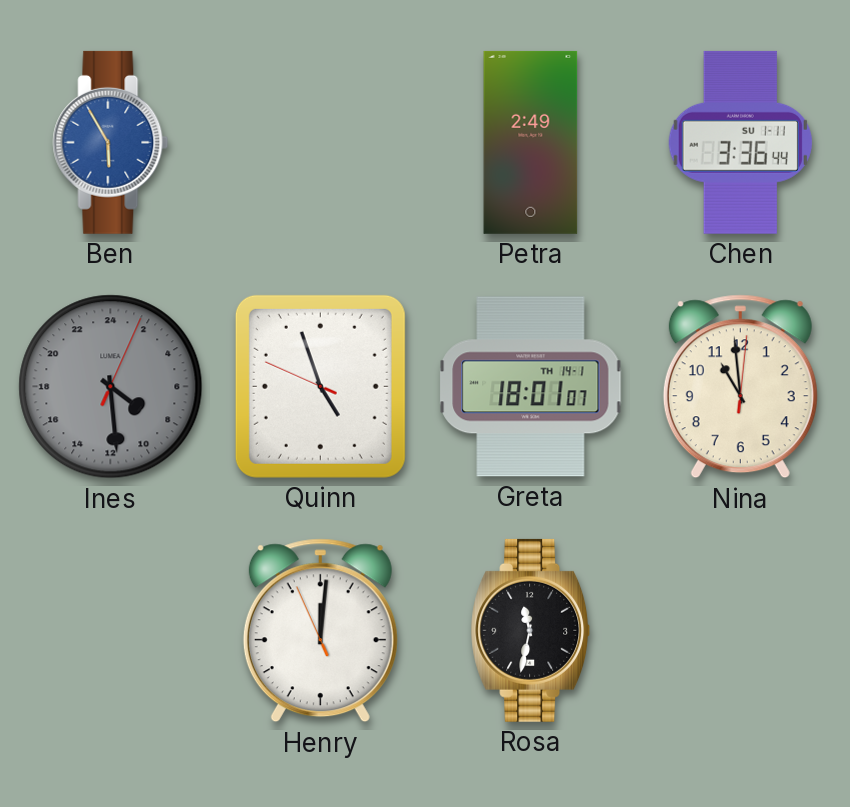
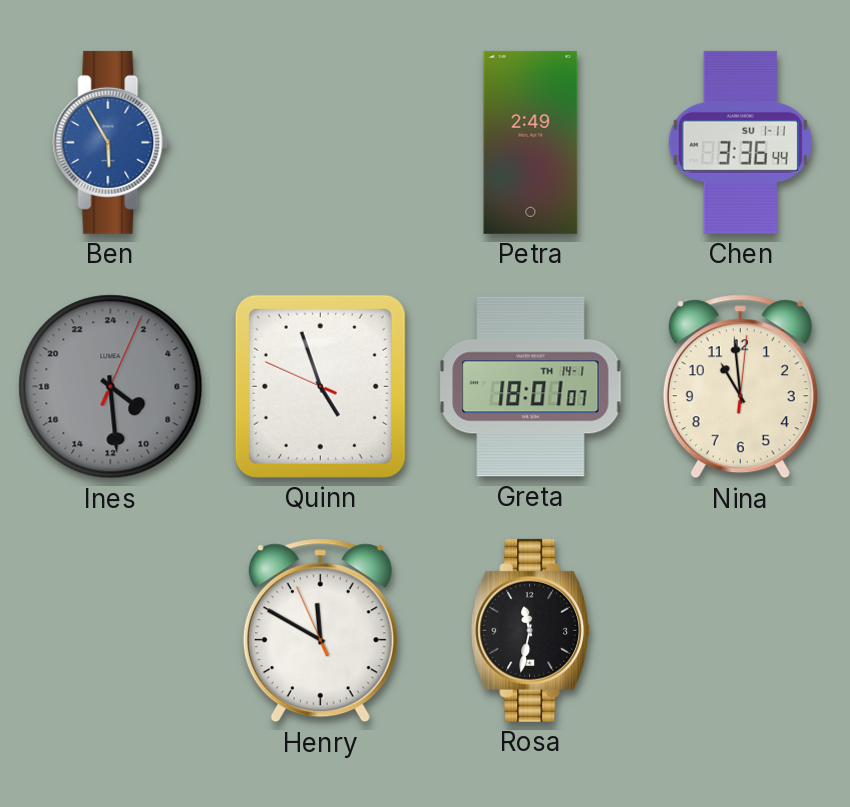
Henry: 12:00 -> 11:49 (320, 631)
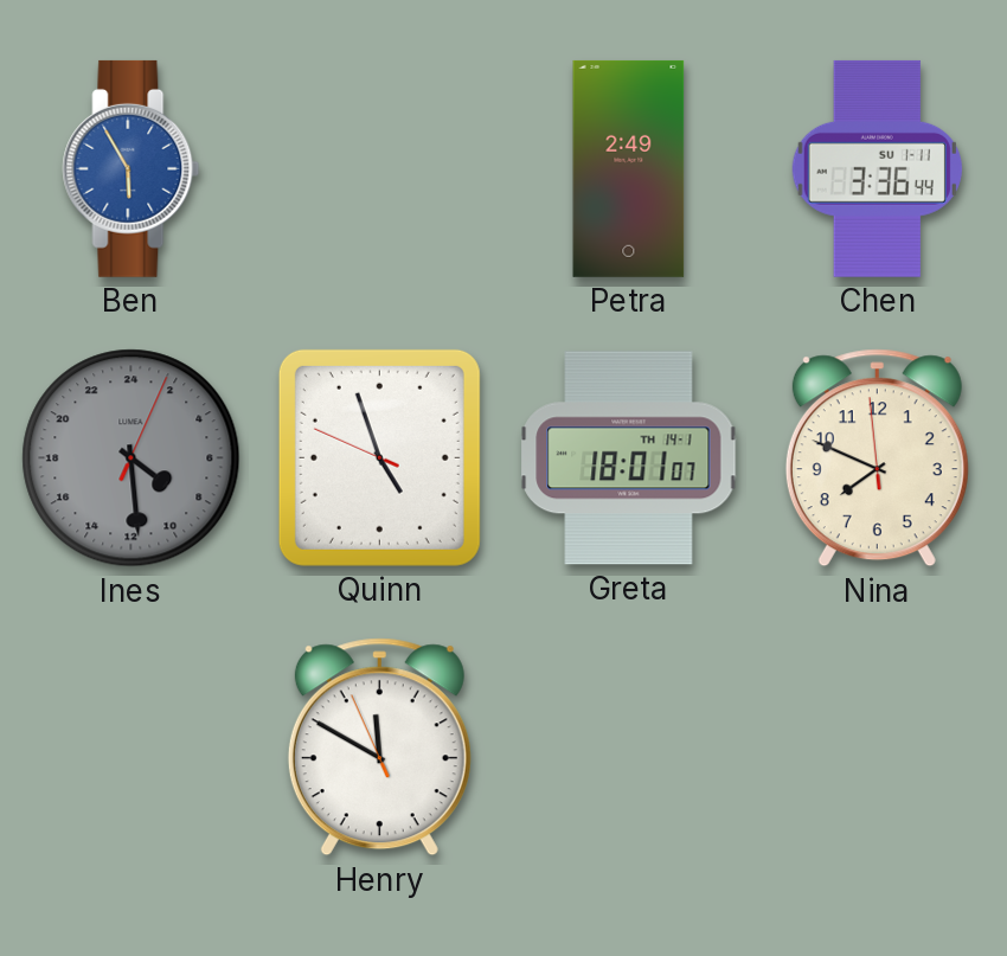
Nina: 10:59 -> 7:48 (877, 458)
Rosa: 11:32 -> none (531, 630)
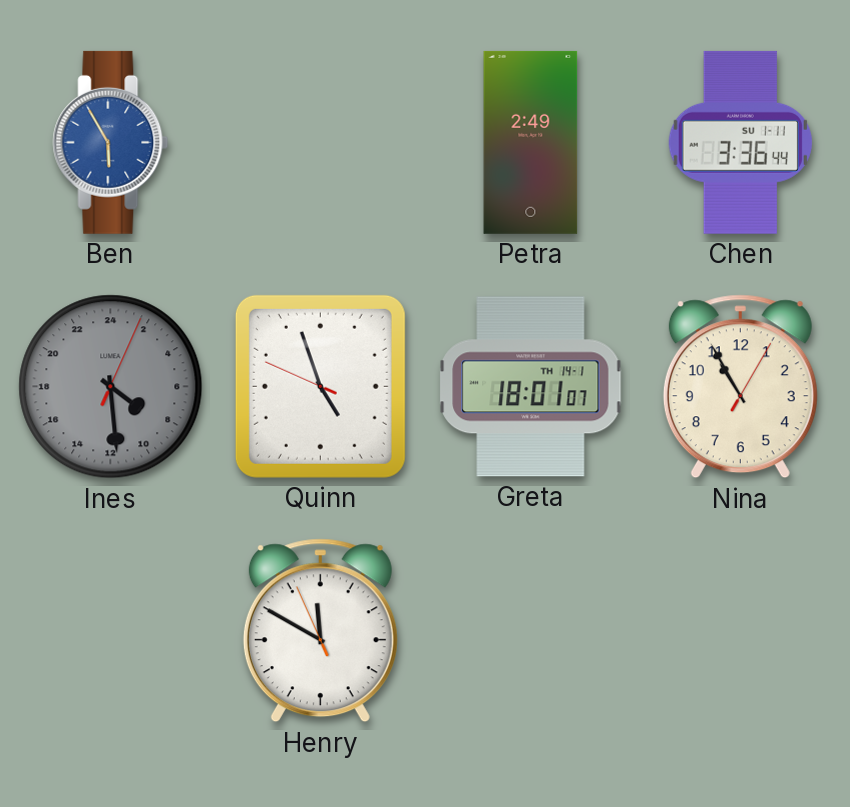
Nina: 7:48 -> 10:55 (740, 387)
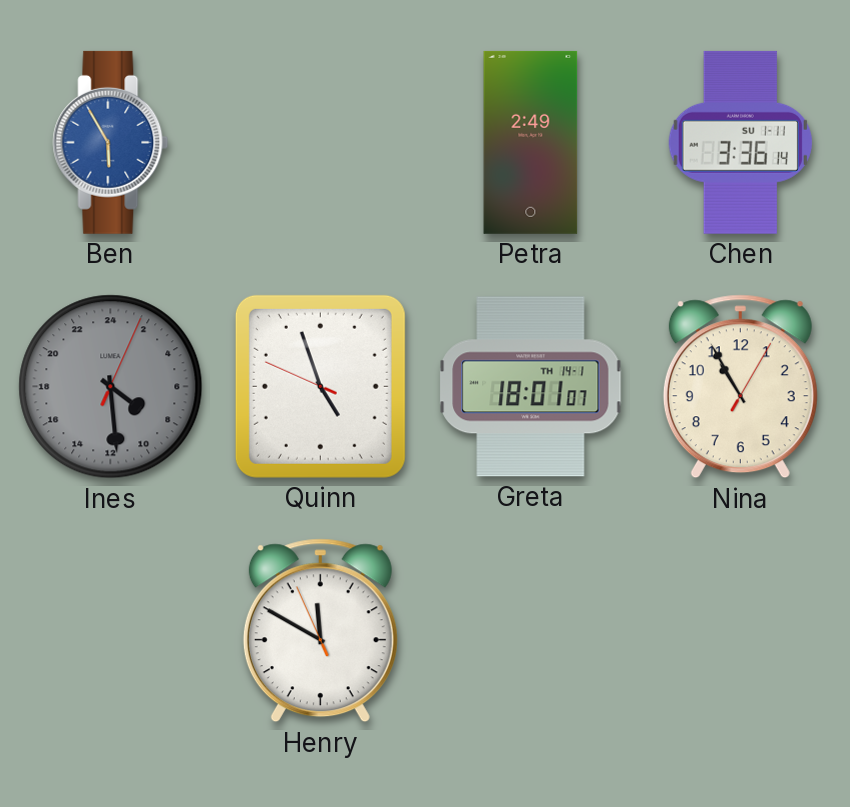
Chen: 3:36:44 -> 3:36:14 (740, 142)
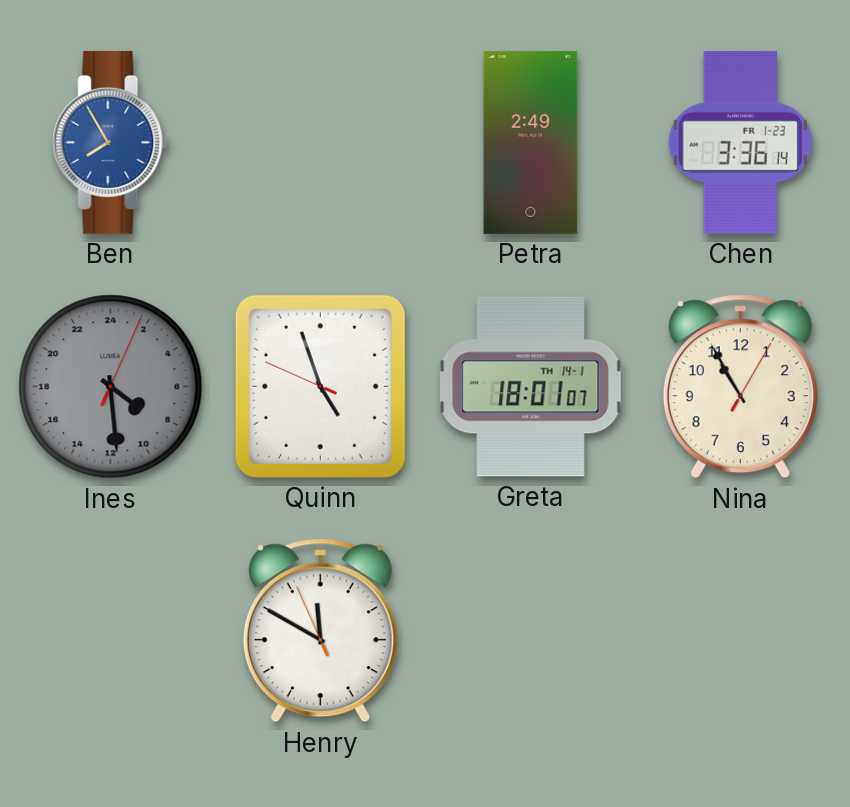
Ben: 5:55 -> 7:55 (111, 142)
Chen date: SU 1-11 -> FR 1-23 (740, 142)
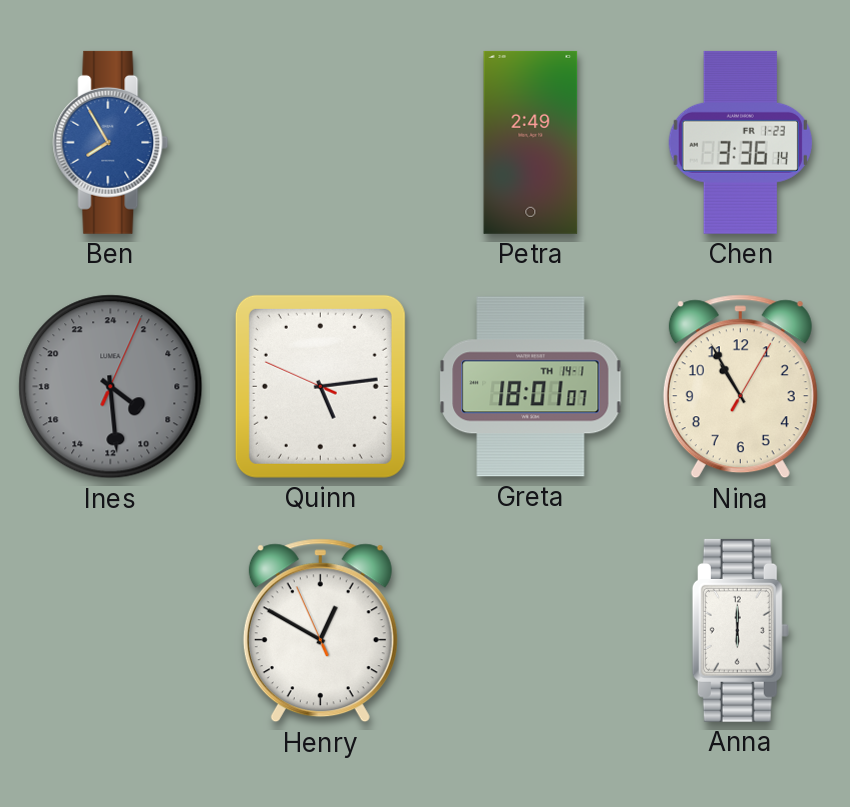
Quinn: 4:56 -> 5:13 (320, 386)
Henry: 11:49 -> 12:49 (320, 631)
Anna: none -> 6:00 (740, 630)
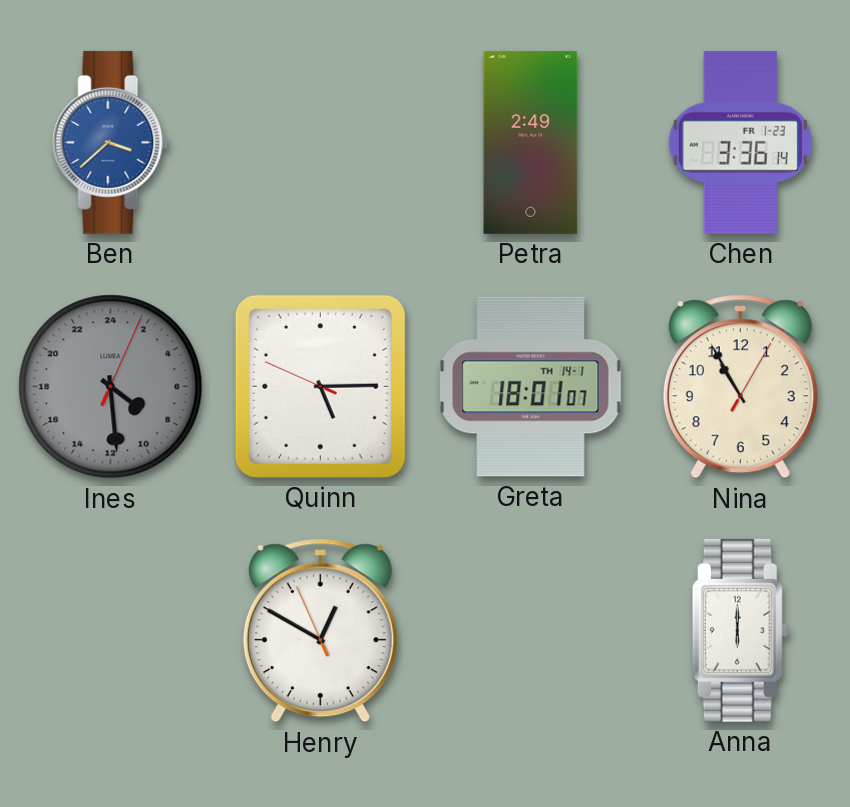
Ben: 7:55 -> 3:38 (111, 142)
Quinn: 5:13 -> 5:14 (320, 386)
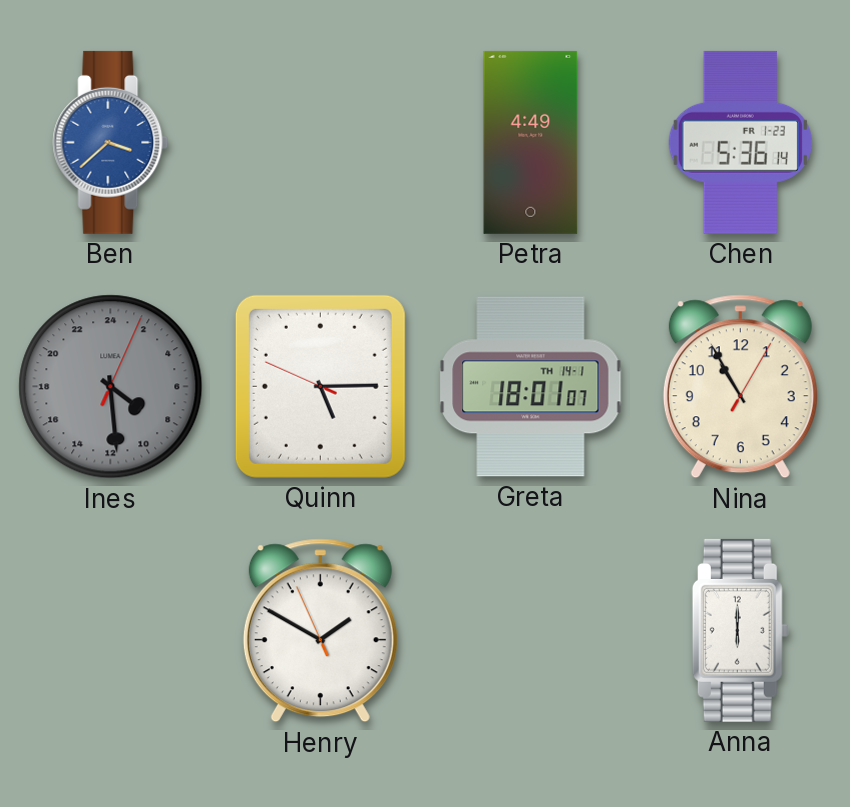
Petra: 2:49 -> 4:49 (531, 142)
Chen: 3:36 -> 5:36 (740, 142)
Henry: 12:49 -> 1:49 (320, 631)
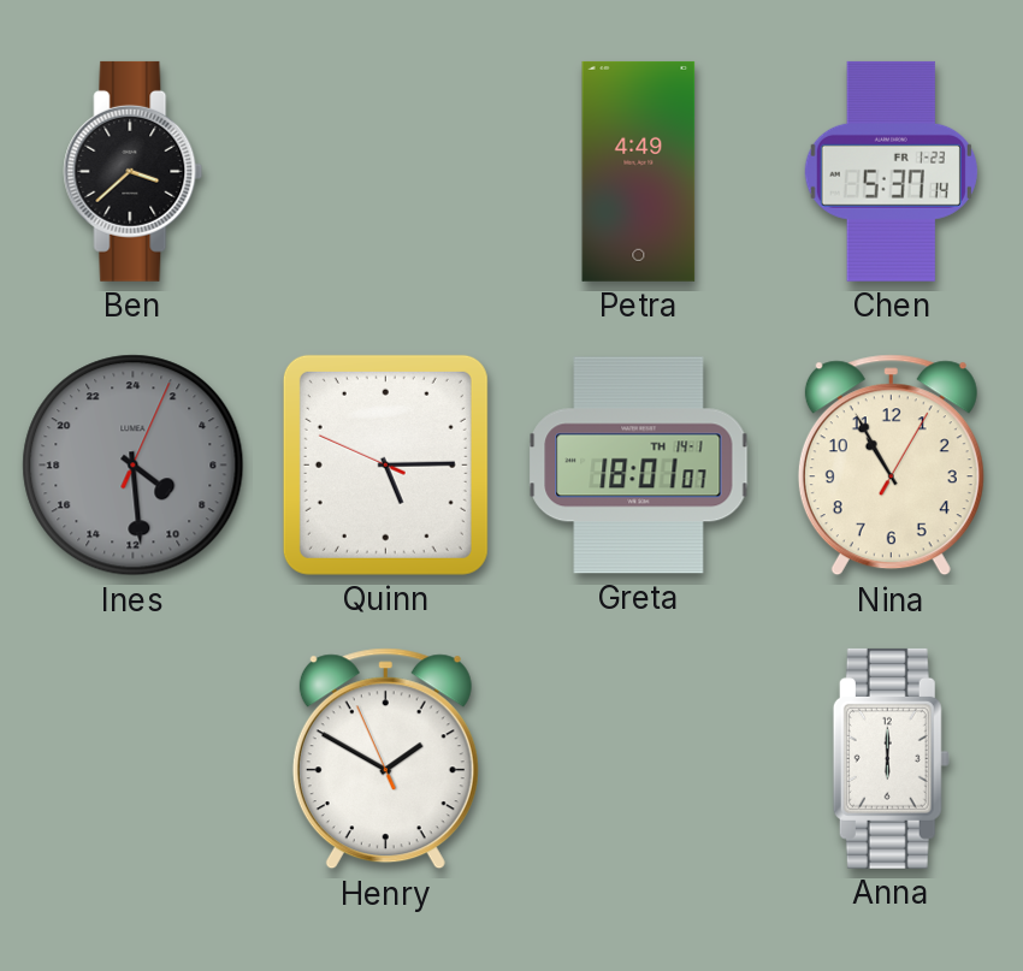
Ben dial: blue -> black (134, 171)
Chen: 5:36 -> 5:37 (891, 171)
